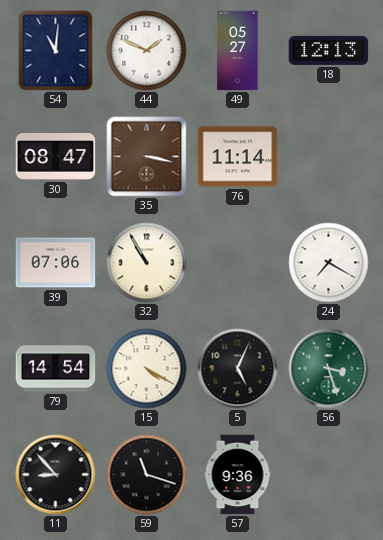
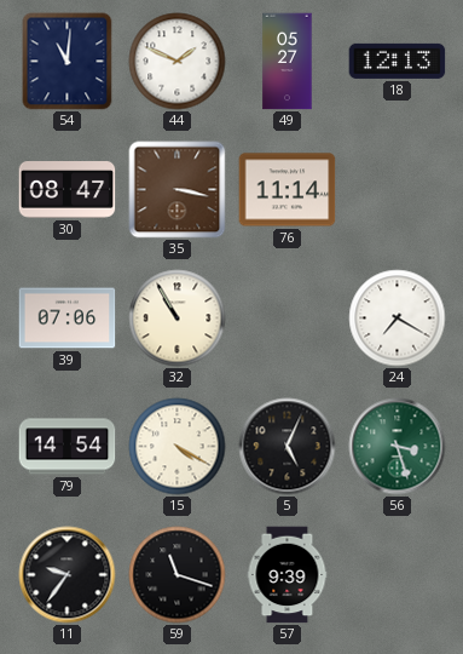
11: 8:53 -> 9:36 (68, 575)
57: 9:36 -> 9:39 (288, 575)
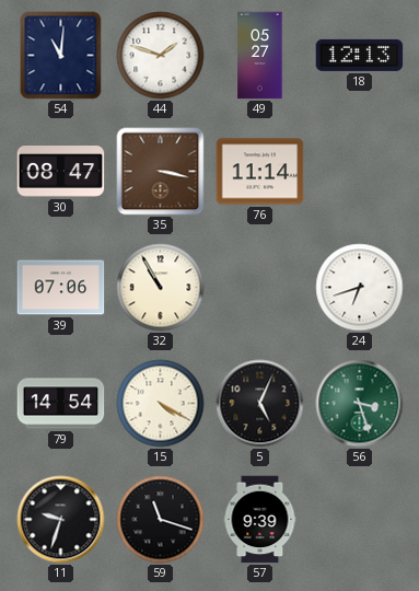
44: 1:49 -> 1:48 (161, 56)
24: 7:20 -> 6:42 (360, 288)
11: 9:36 -> 9:33 (61, 520)
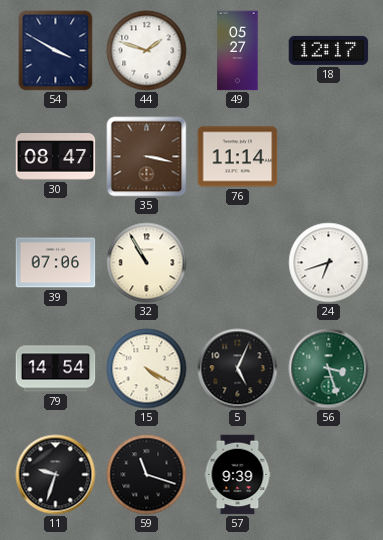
54: 11:01 -> 3:50 (56, 51)
18: 12:13 -> 12:17 (329, 50)
